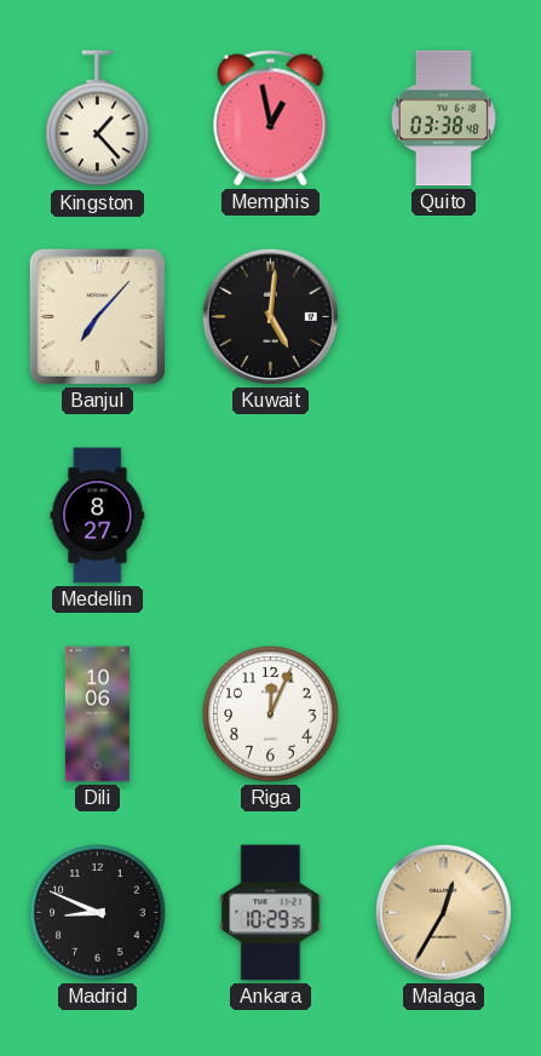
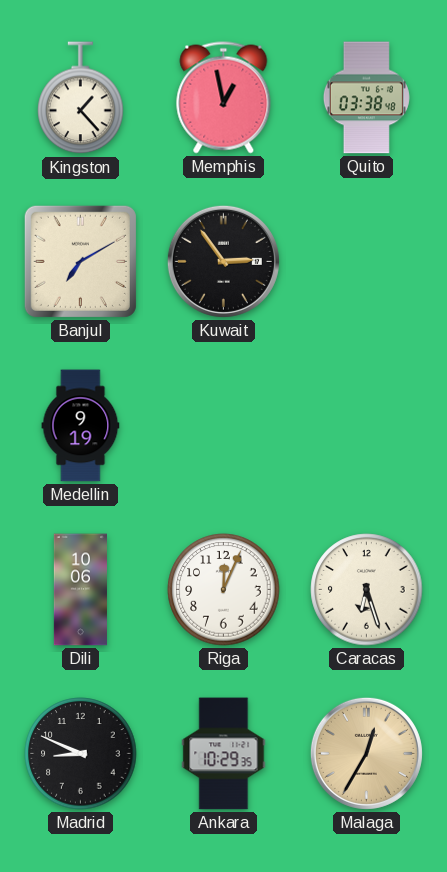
Banjul: 7:07 -> 7:10 (80, 261)
Kuwait: 5:01 -> 2:54 (223, 261)
Medellin: 8:27 -> 9:19 (81, 426)
Caracas: none -> 6:27 (367, 590)
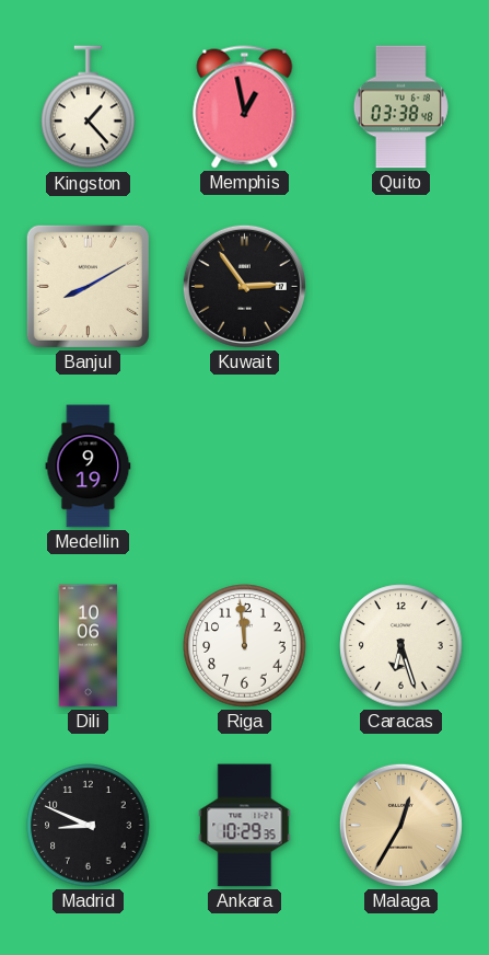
Banjul: 7:10 -> 8:10 (88, 286)
Riga: 12:04 -> 11:59 (245, 646)
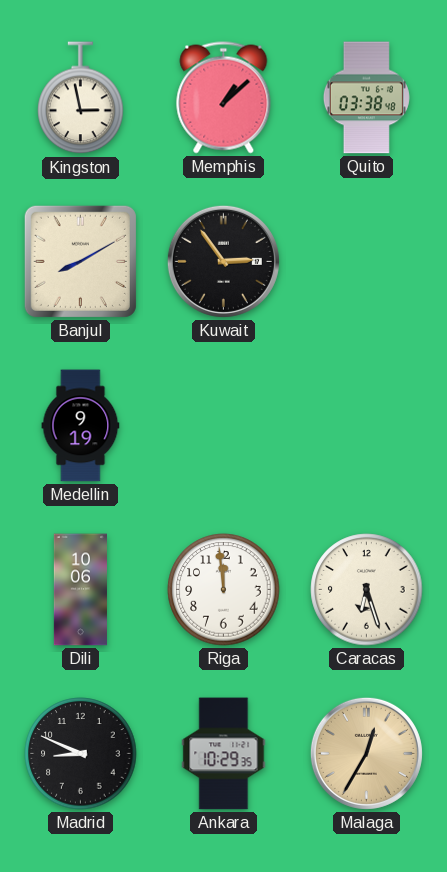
Kingston: 1:23 -> 2:58 (81, 98)
Memphis: 12:58 -> 1:08 (224, 98)
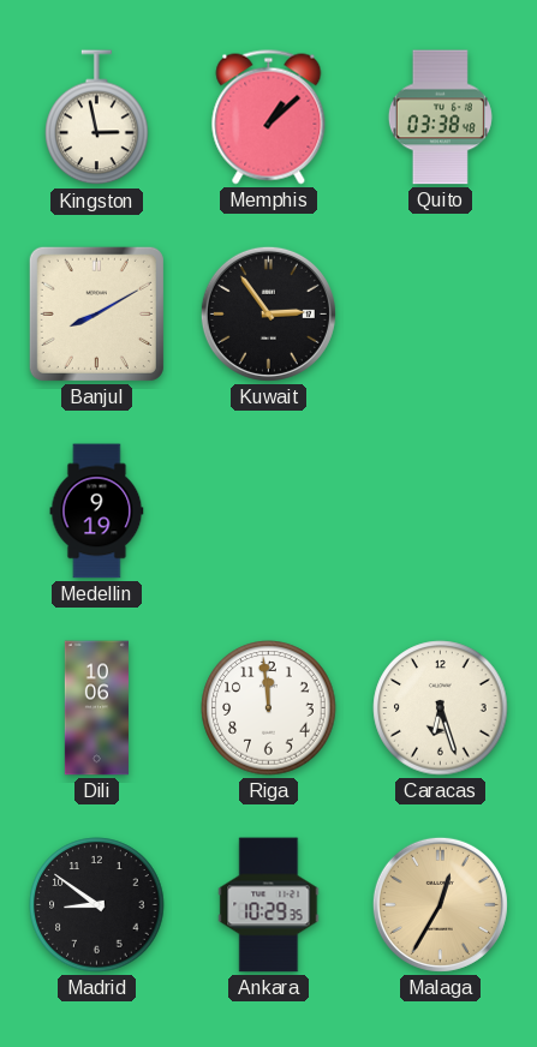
Madrid: 8:49 -> 8:51 (97, 905)
